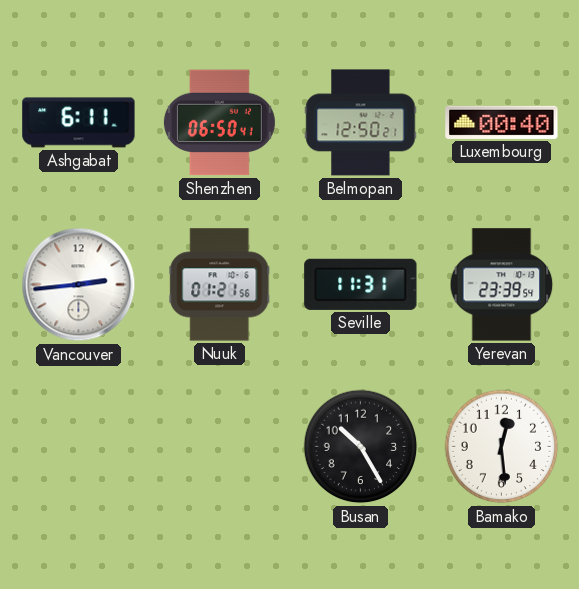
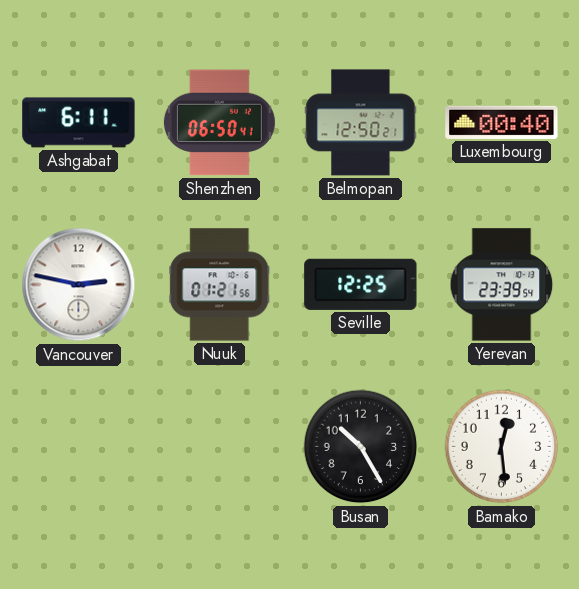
Vancouver: 2:44 -> 2:47 (79, 285)
Seville: 11:31 -> 12:25 (361, 284)
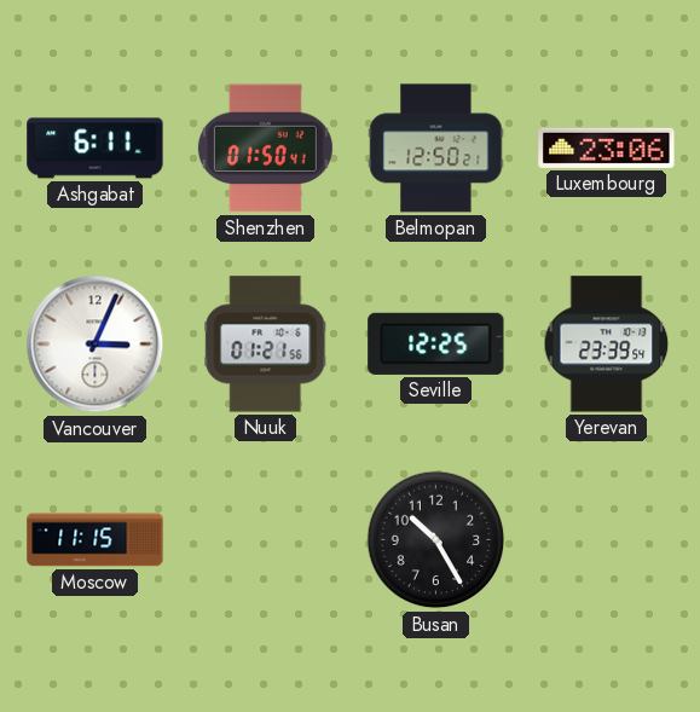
Shenzhen: 06:50 -> 01:50 (265, 149)
Luxembourg: 00:40 -> 23:06 (607, 147)
Vancouver: 2:47 -> 3:04 (96, 345)
Moscow: none -> 11:15 (96, 540)
Bamako: 12:29 -> none (502, 447)
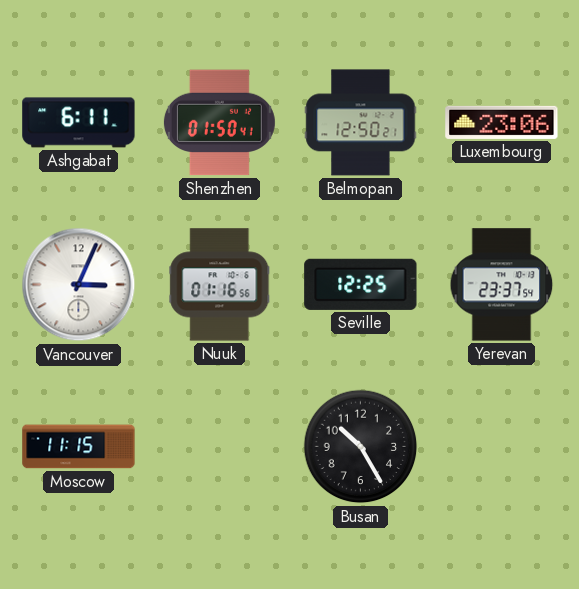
Nuuk: 01:21 -> 01:16 (220, 285)
Yerevan: 23:39 -> 23:37 (502, 285)
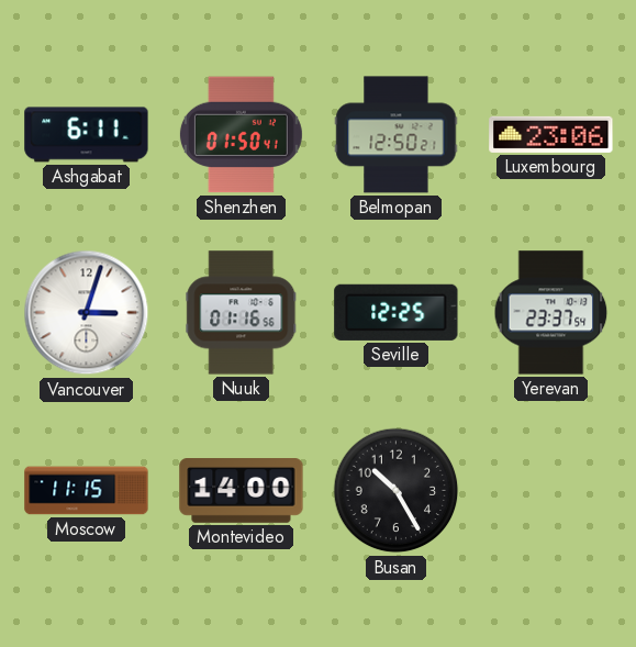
Vancouver: 3:04 -> 3:03 (87, 313)
Montevideo: none -> 14:00 (242, 491)
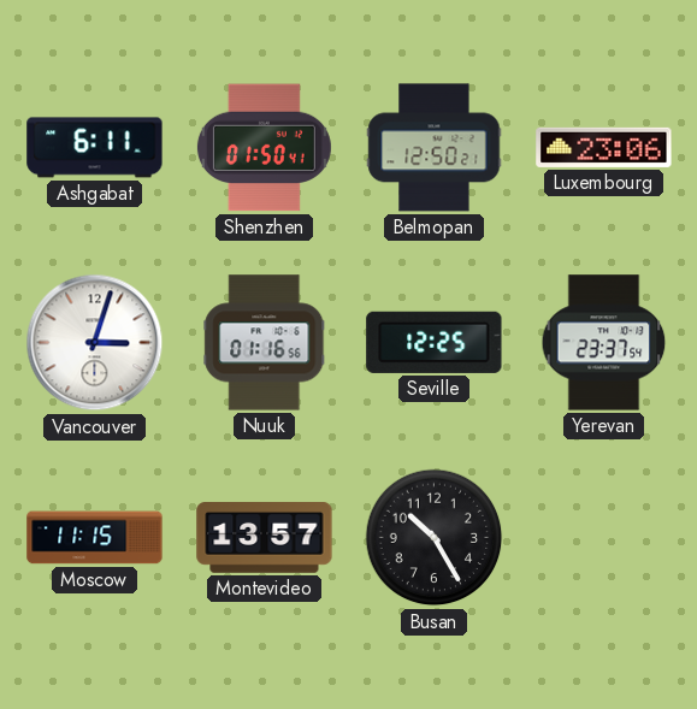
Montevideo: 14:00 -> 13:57 (265, 538)
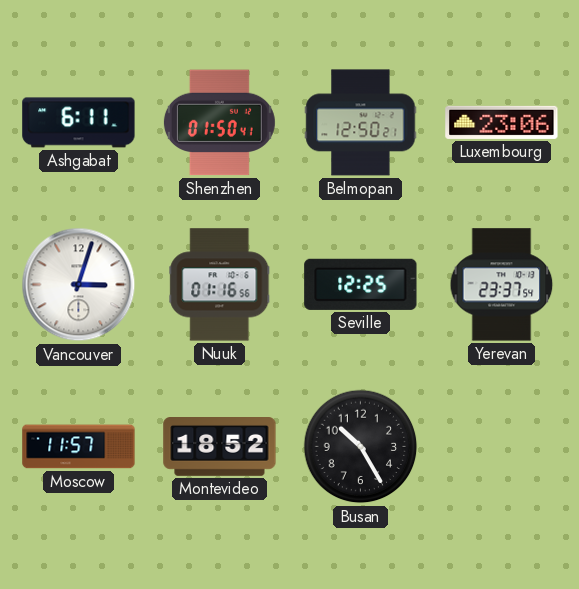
Moscow: 11:15 -> 11:57 (79, 447)
Montevideo: 13:57 -> 18:52 (220, 447)
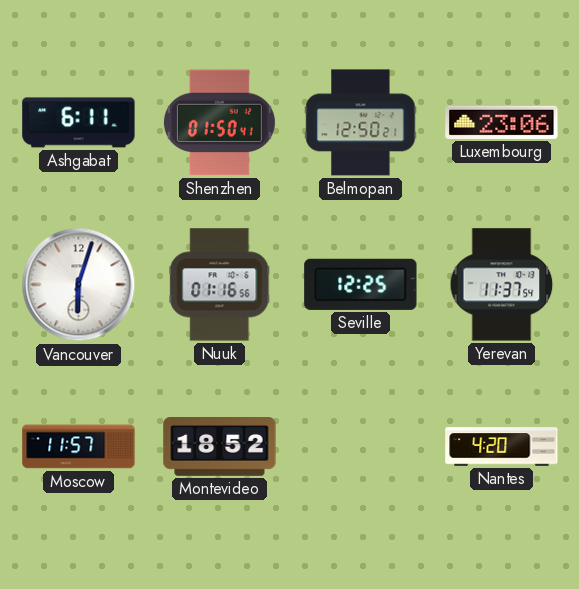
Vancouver: 3:03 -> 6:03 (79, 285)
Yerevan: 23:37 -> 11:37 (502, 285)
Busan: 10:25 -> none (361, 447)
Nantes: none -> 4:20 (502, 447)
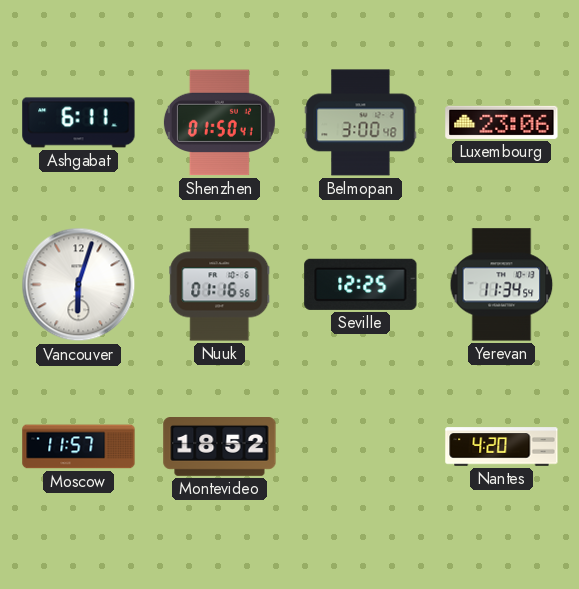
Belmopan: 12:50 -> 3:00 (361, 123)
Yerevan: 11:37 -> 11:34 (502, 285)
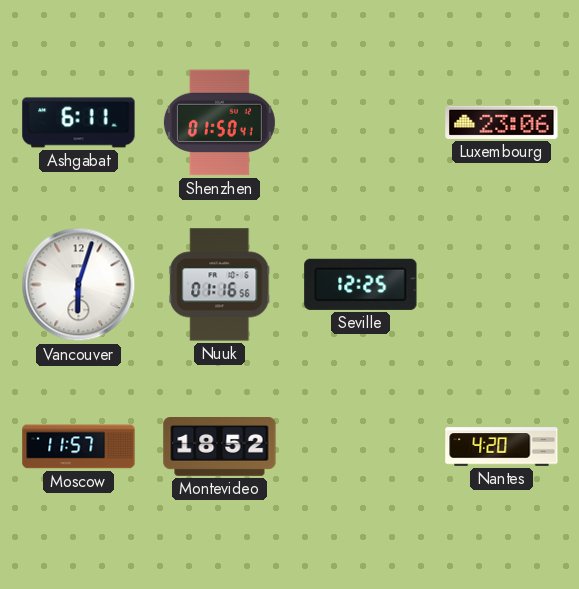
Belmopan: 3:00 -> none (361, 123)
Yerevan: 11:34 -> none (502, 285)
